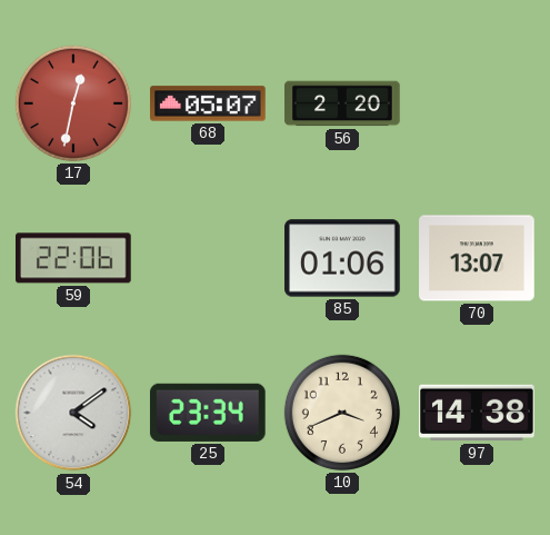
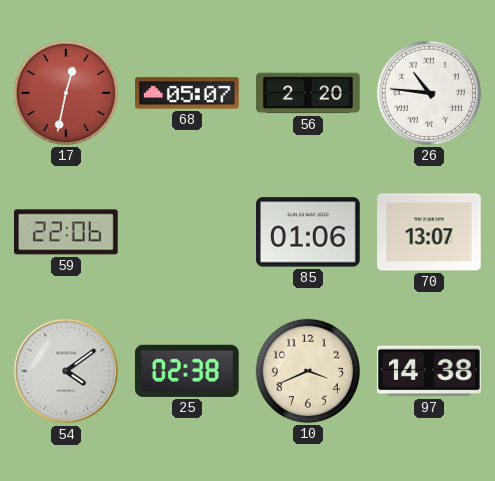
26: none -> 10:46 (429, 93)
25: 23:34 -> 02:38 (187, 371)
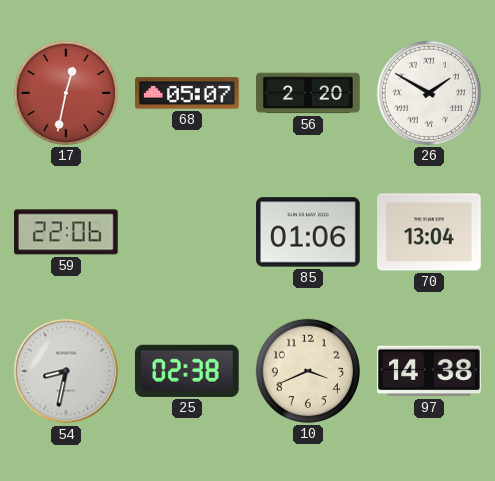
26: 10:46 -> 1:50 (429, 93)
70: 13:07 -> 13:04 (429, 232)
54: 4:09 -> 8:32 (66, 371)
